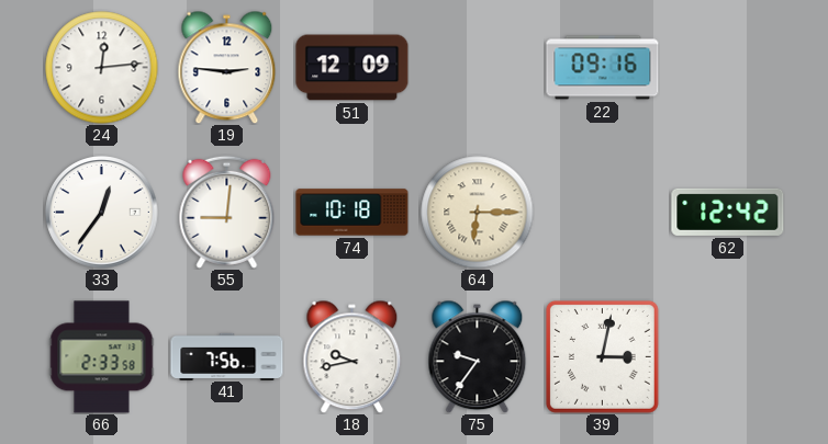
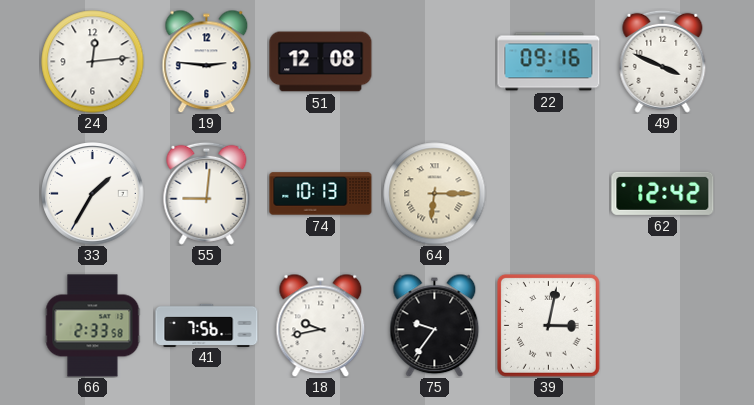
51: 12:09 -> 12:08 (321, 62)
49: none -> 3:49 (663, 61)
33: 12:36 -> 1:35 (93, 194)
74: 10:18 -> 10:13 (321, 194)
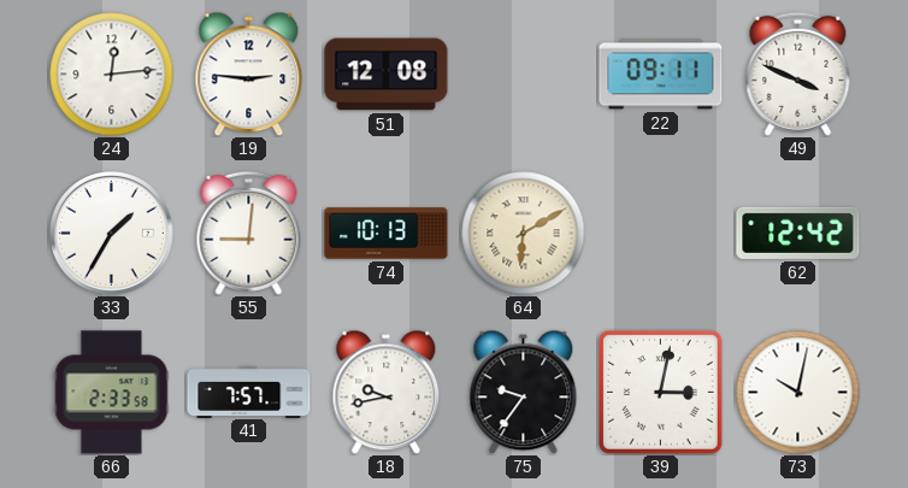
22: 09:16 -> 09:11 (661, 75)
64: 6:15 -> 6:10 (524, 234)
41: 7:56 -> 7:57 (249, 392)
73: none -> 10:02 (798, 393)
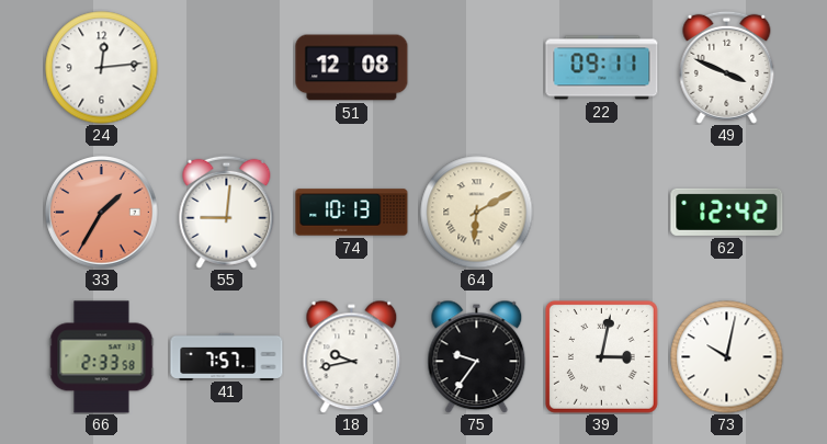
19: 2:46 -> none (249, 74)
33 dial: white -> salmon (102, 213)
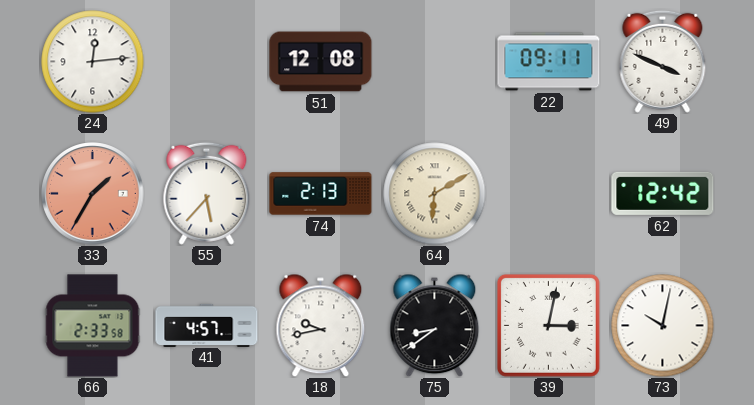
55: 9:01 -> 5:37 (207, 193)
74: 10:13 -> 2:13 (321, 194)
41: 7:57 -> 4:57 (207, 325)
75: 9:36 -> 8:39 (435, 325)
